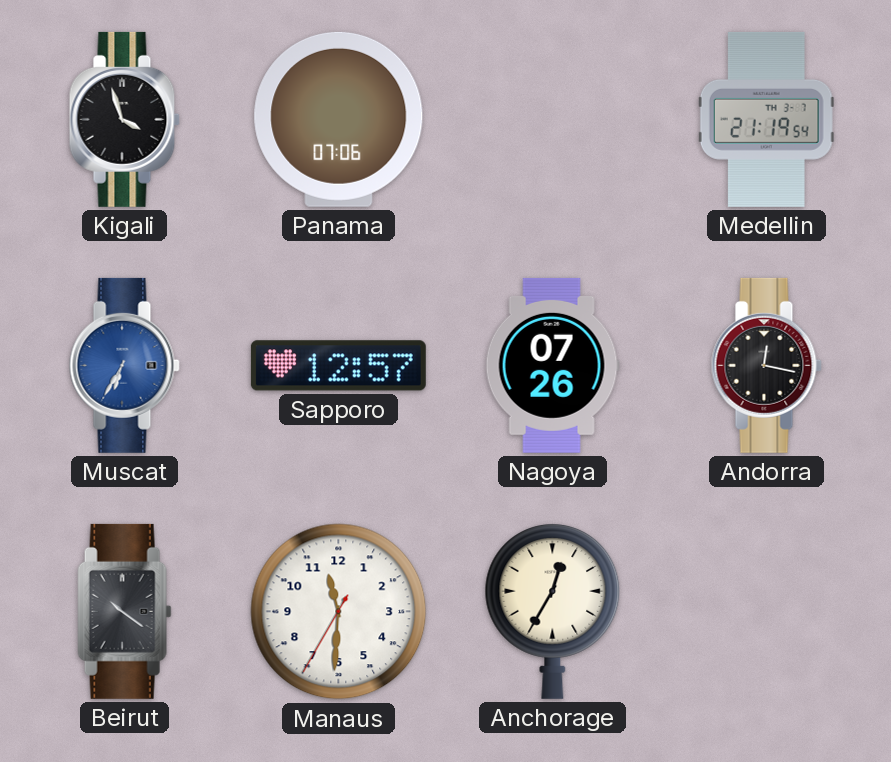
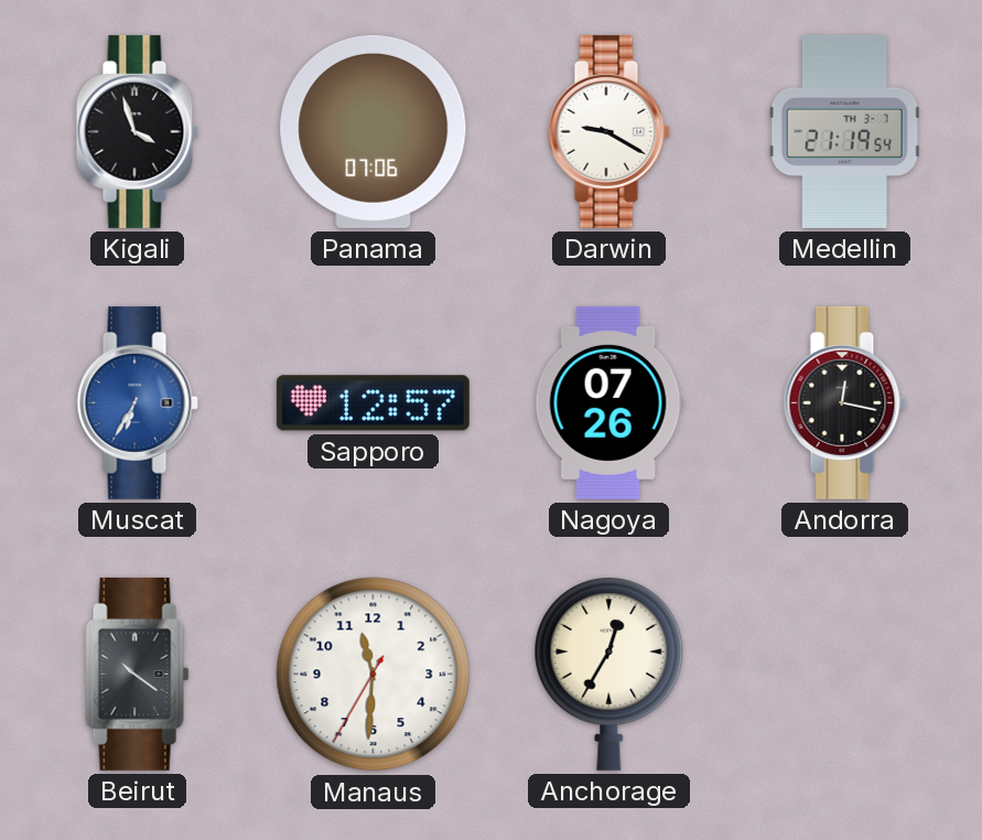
Darwin: none -> 9:20 (608, 131)
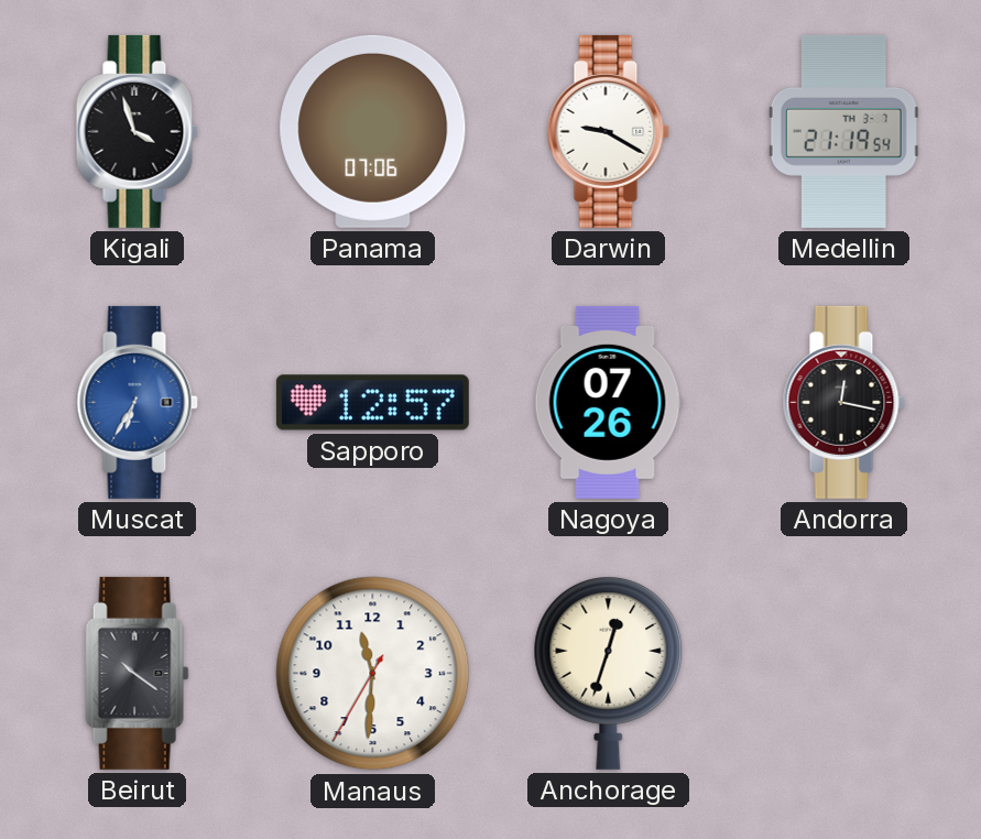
Anchorage: 12:35 -> 12:33 (609, 674)
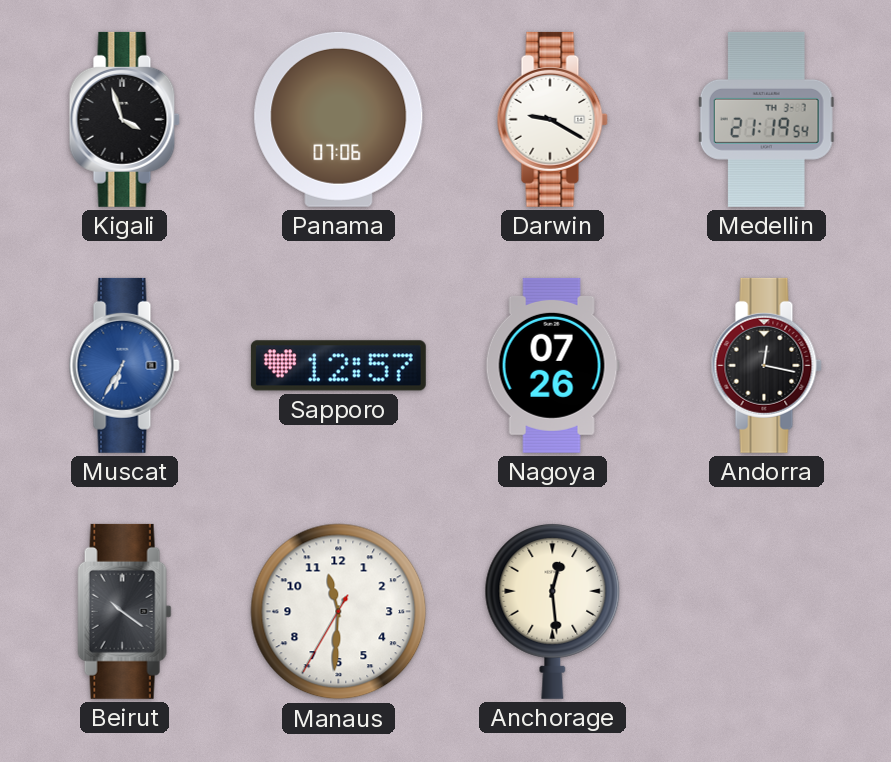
Anchorage: 12:33 -> 12:29 (553, 612)
